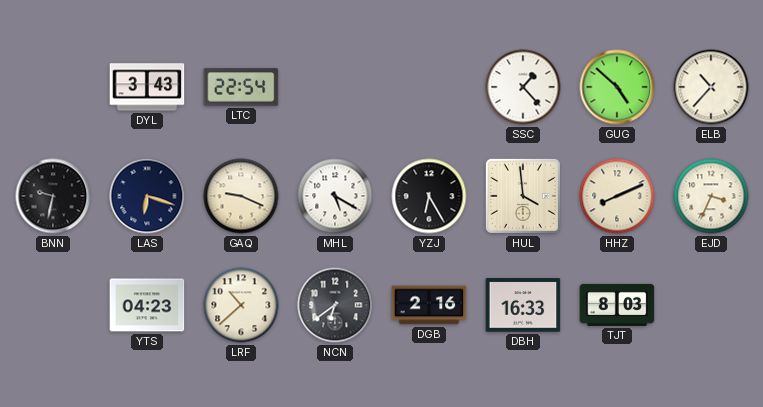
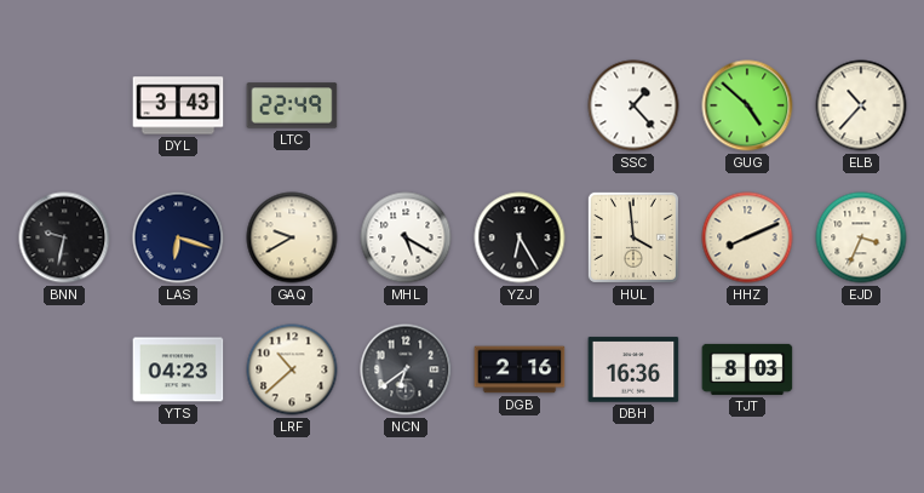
LTC: 22:54 -> 22:49 (292, 105)
GAQ: 9:19 -> 9:40 (292, 237)
DBH: 16:33 -> 16:36 (633, 369)
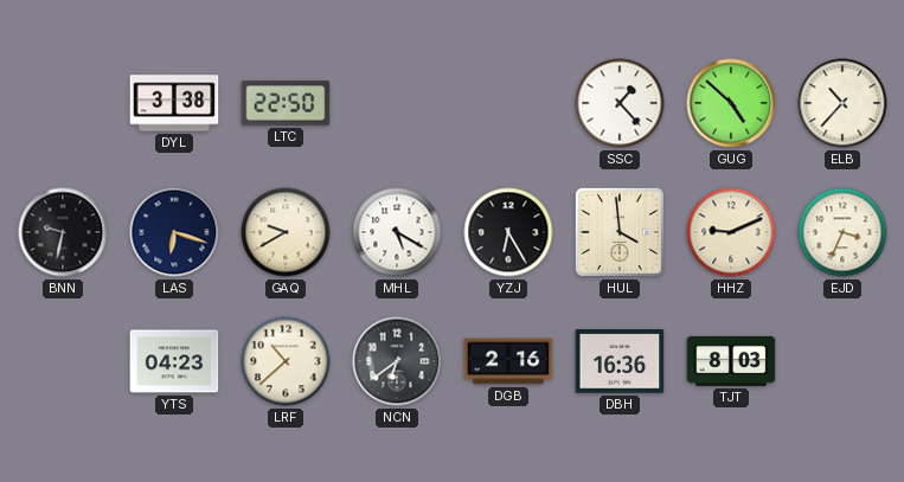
DYL: 3:43 -> 3:38 (174, 103)
LTC: 22:49 -> 22:50 (286, 103)
HHZ: 8:11 -> 9:11 (731, 232)
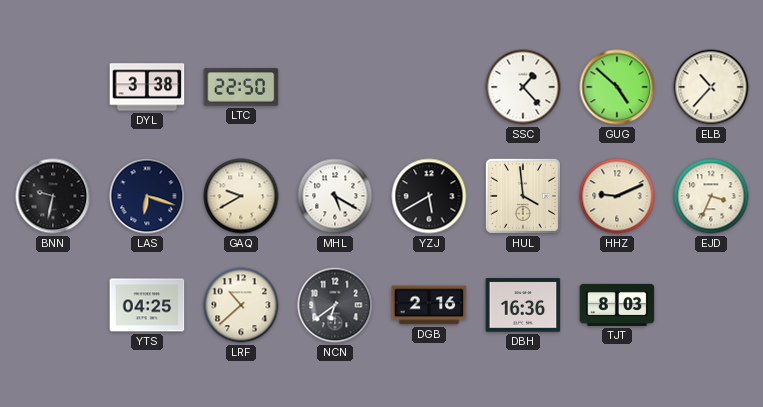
YZJ: 6:25 -> 5:40 (429, 196)
YTS: 04:23 -> 04:25 (147, 305)
